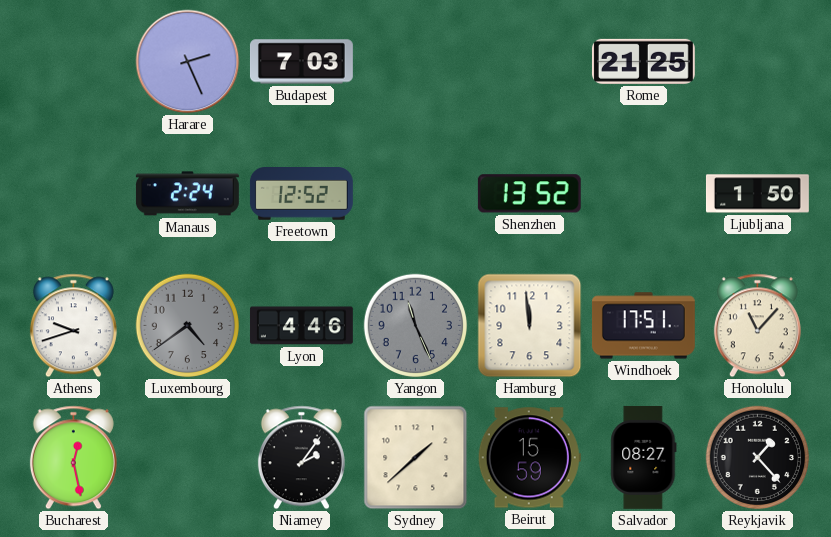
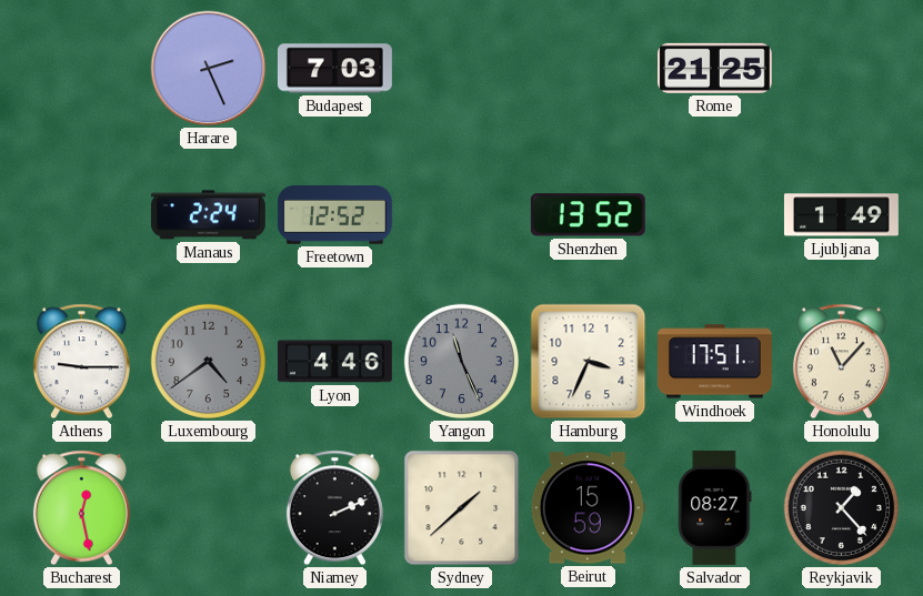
Ljubljana: 1:50 -> 1:49 (842, 215)
Athens: 9:42 -> 9:15 (81, 362)
Hamburg: 11:59 -> 3:34 (589, 362)
Niamey: 2:06 -> 2:11 (334, 508)
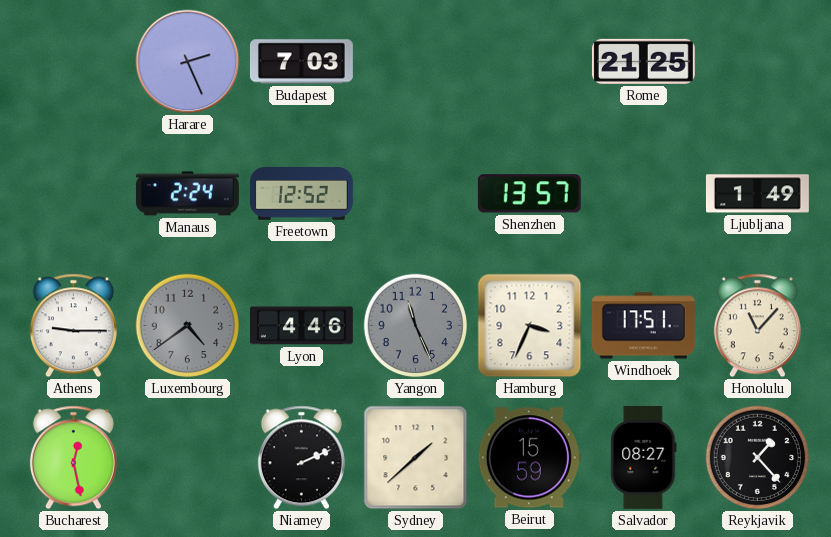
Shenzhen: 13:52 -> 13:57 (529, 194)
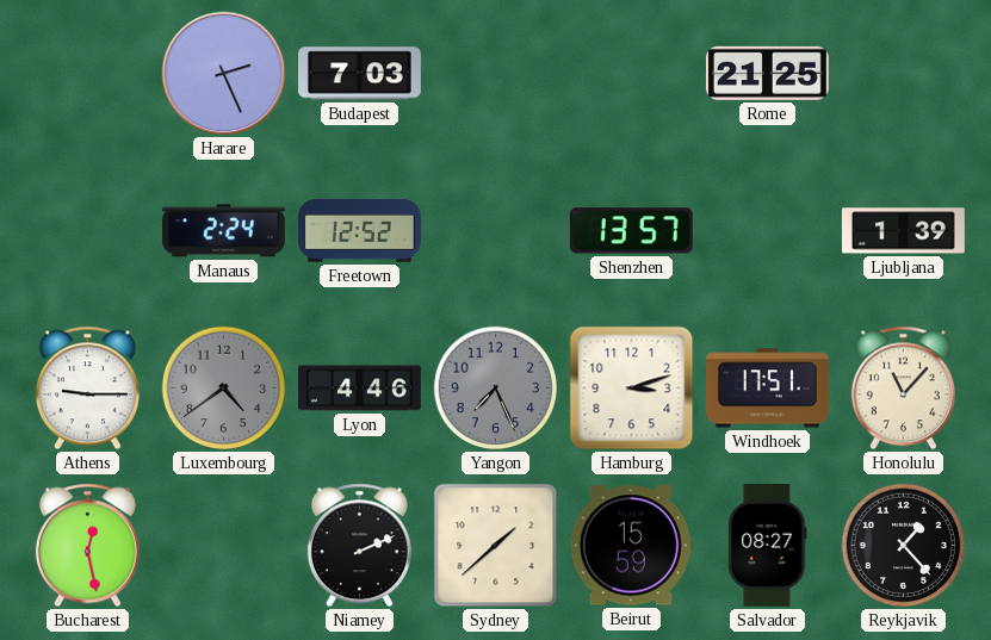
Ljubljana: 1:49 -> 1:39 (904, 231)
Yangon: 11:26 -> 7:26 (496, 389)
Hamburg: 3:34 -> 3:12 (632, 389)
